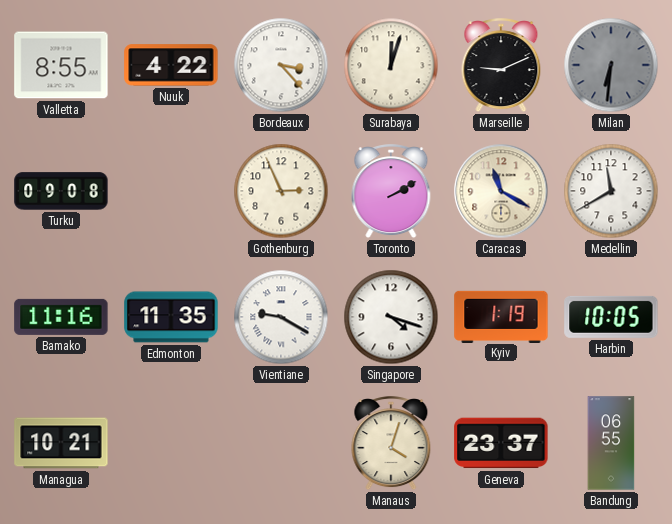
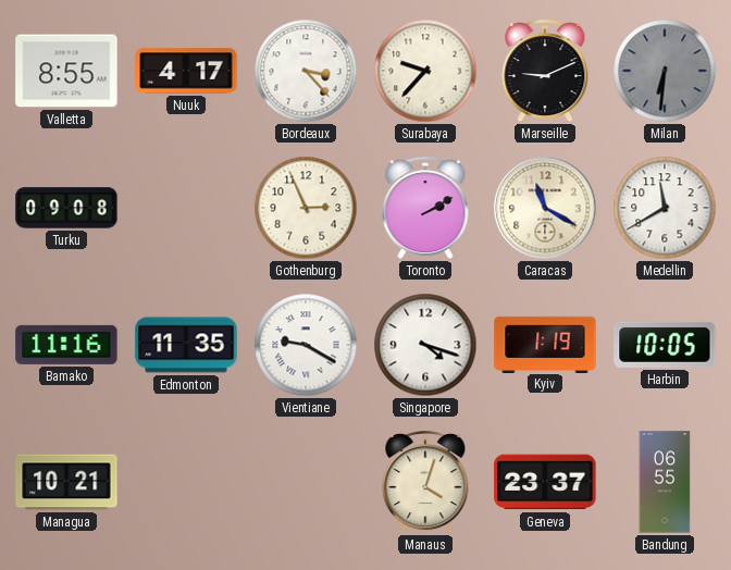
Nuuk: 4:22 -> 4:17 (186, 71)
Surabaya: 12:03 -> 9:37 (425, 71)
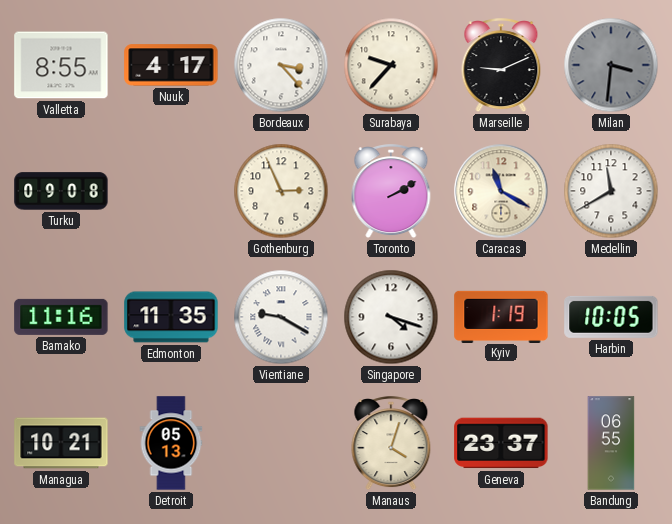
Milan: 6:31 -> 3:31 (611, 65)
Detroit: none -> 05:13 (171, 443)
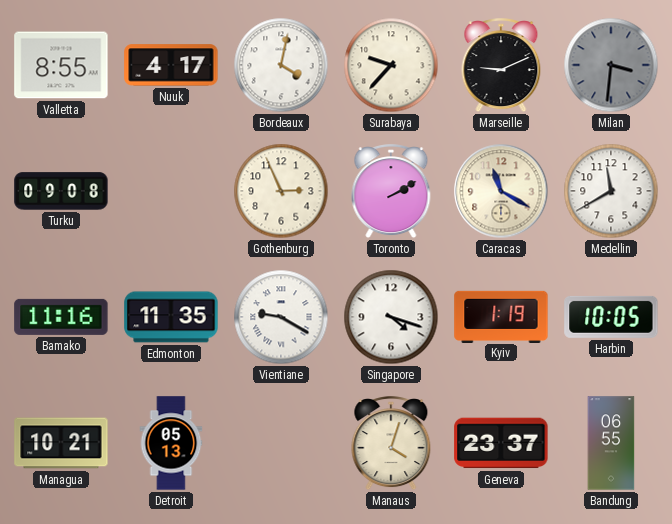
Bordeaux: 3:23 -> 4:02 (281, 65)
